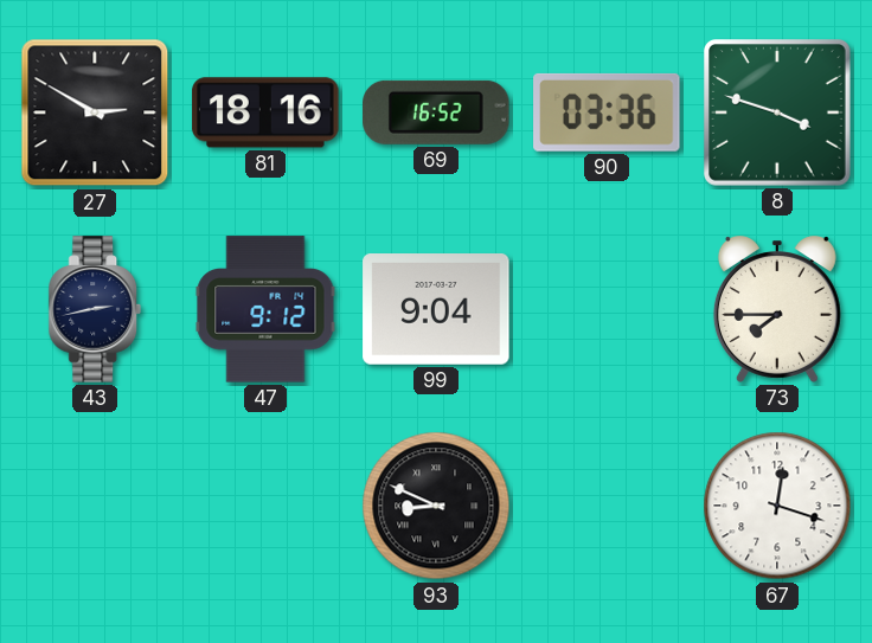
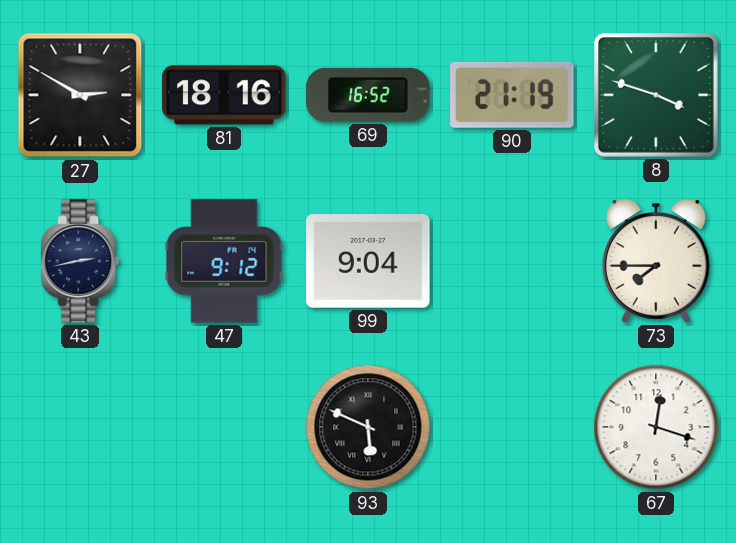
90: 03:36 -> 21:19 (512, 95)
93: 8:49 -> 5:49 (368, 427)
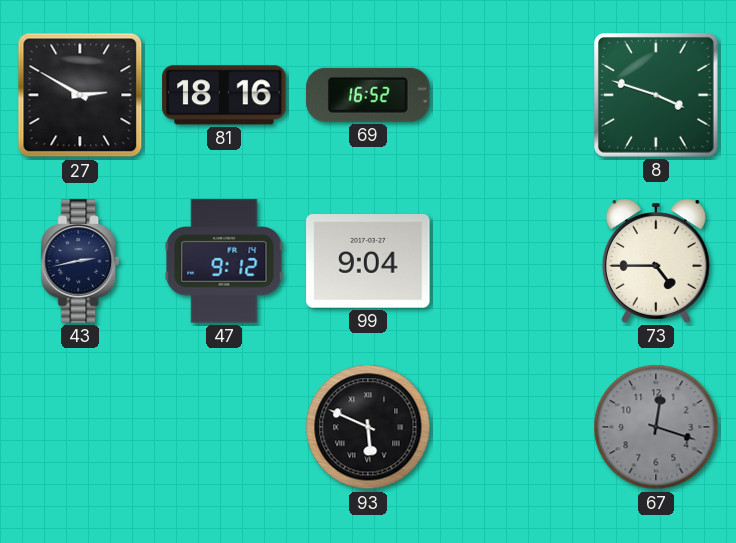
90: 21:19 -> none (512, 95)
73: 7:45 -> 4:45 (656, 261)
67 dial: white -> grey (656, 427)
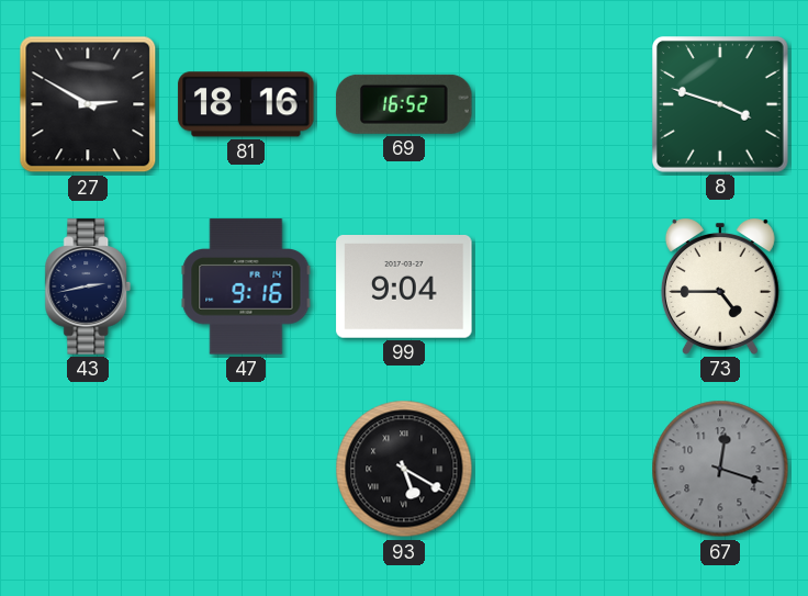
47: 9:12 -> 9:16 (246, 286)
93: 5:49 -> 5:20 (404, 469)
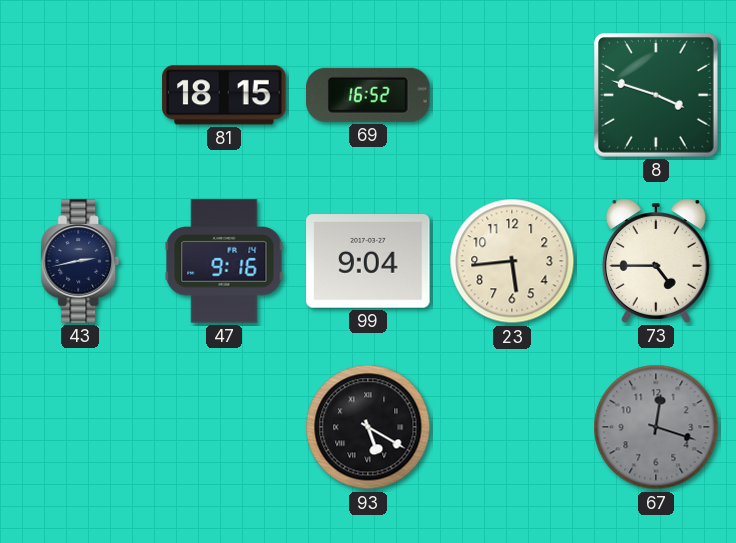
27: 2:50 -> none (88, 104)
81: 18:16 -> 18:15 (224, 95)
23: none -> 5:44 (512, 261)
